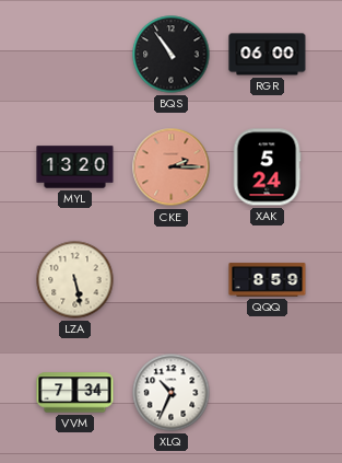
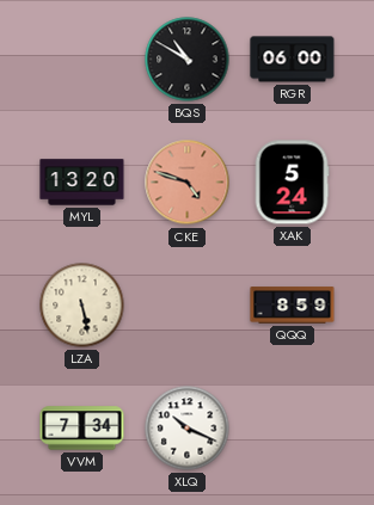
BQS: 10:54 -> 10:50 (188, 60)
CKE: 2:15 -> 4:48 (188, 183)
XLQ: 10:34 -> 10:19 (188, 429)
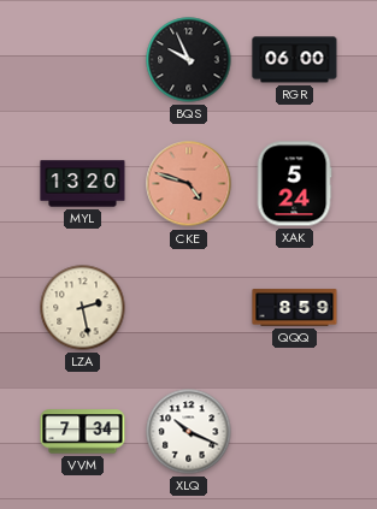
BQS: 10:50 -> 9:56 (189, 60)
LZA: 5:28 -> 2:28 (83, 308)
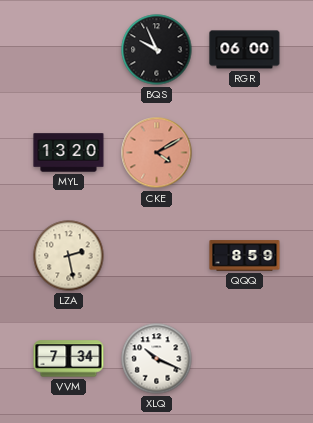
CKE: 4:48 -> 4:10 (157, 153)
XAK: 5:24 -> none (294, 184)
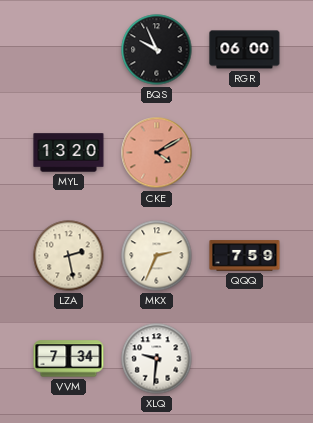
MKX: none -> 2:34 (157, 256)
QQQ: 8:59 -> 7:59 (245, 256)
XLQ: 10:19 -> 9:31 (157, 359)
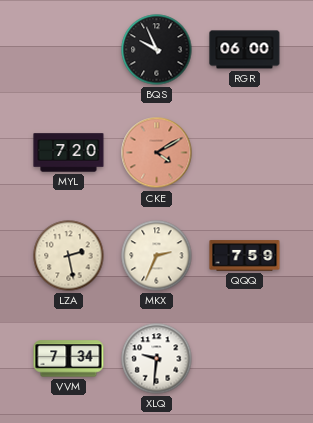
MYL: 13:20 -> 7:20 (69, 153)
